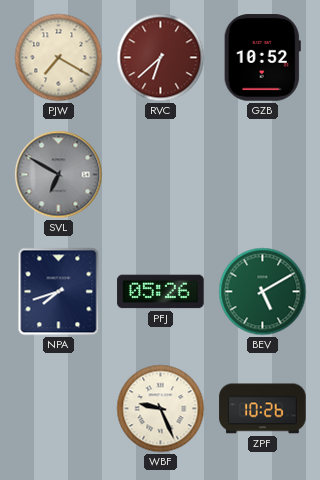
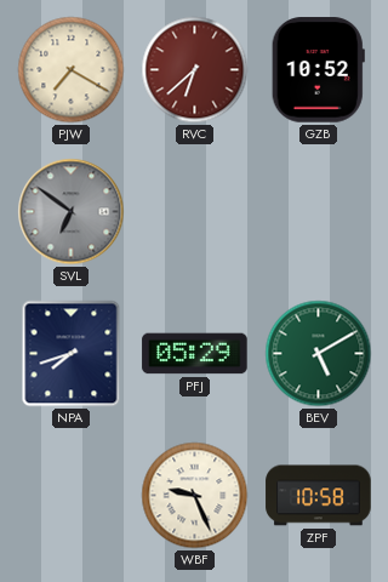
SVL: 6:50 -> 6:51 (72, 212)
PFJ: 05:26 -> 05:29 (195, 354)
ZPF: 10:26 -> 10:58 (319, 496)
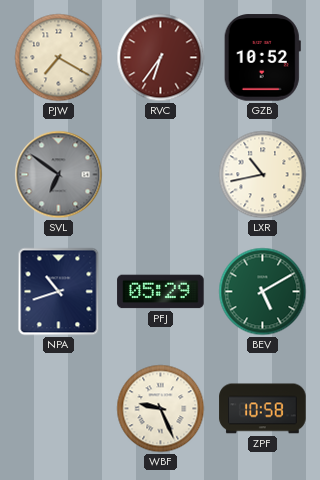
RVC: 6:38 -> 6:36 (161, 58)
LXR: none -> 10:43 (263, 175)
NPA: 7:42 -> 10:42 (59, 292)
